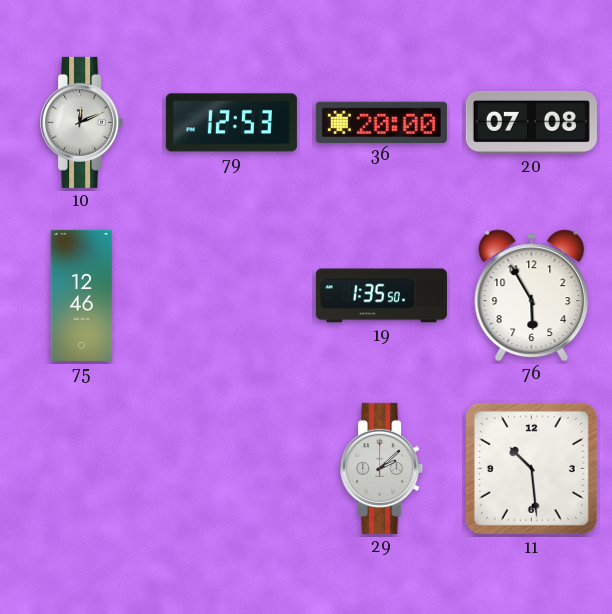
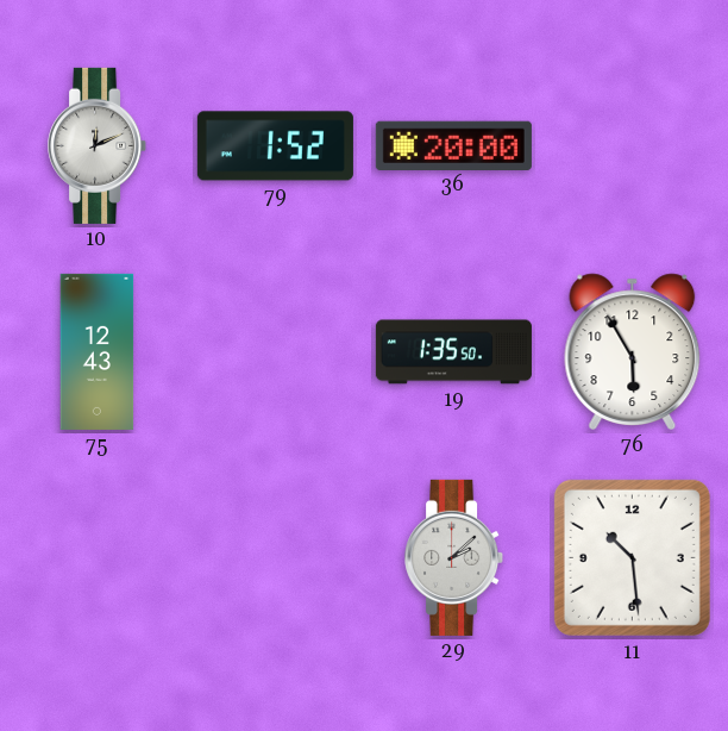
79: 12:53 -> 1:52 (275, 146)
20: 07:08 -> none (531, 122)
75: 12:46 -> 12:43 (98, 351)
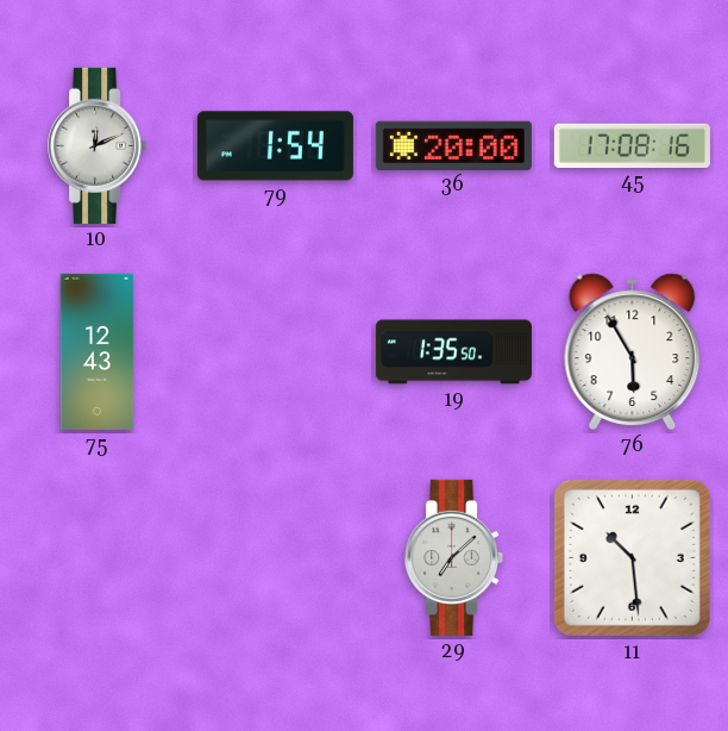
79: 1:52 -> 1:54 (275, 146)
45: none -> 17:08 (632, 145)
29: 2:08 -> 7:08 (454, 557)
